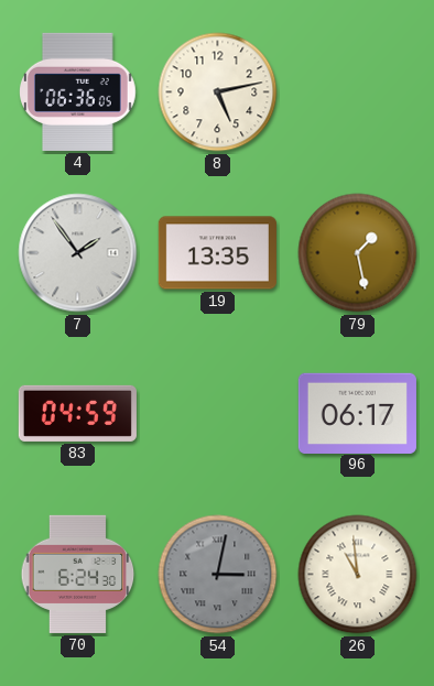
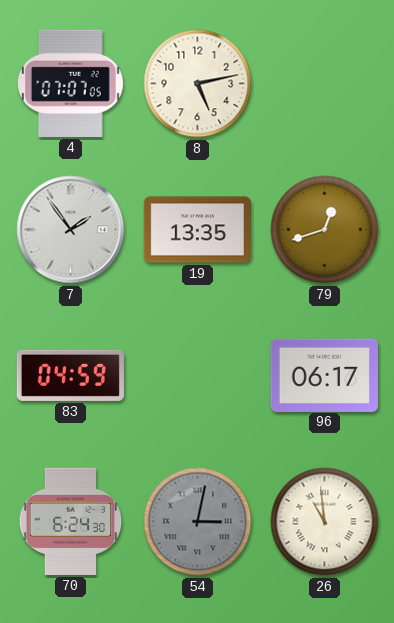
4: 06:36 -> 07:07 (71, 83)
79: 1:28 -> 12:42 (325, 230)
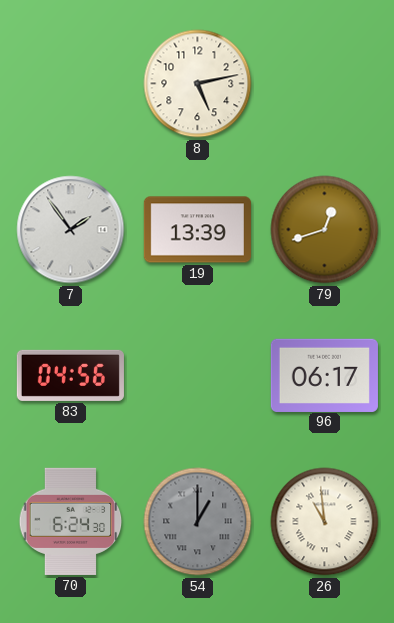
4: 07:07 -> none (71, 83)
19: 13:35 -> 13:39 (197, 230)
83: 04:59 -> 04:56 (70, 375)
54: 3:02 -> 1:00 (198, 522)
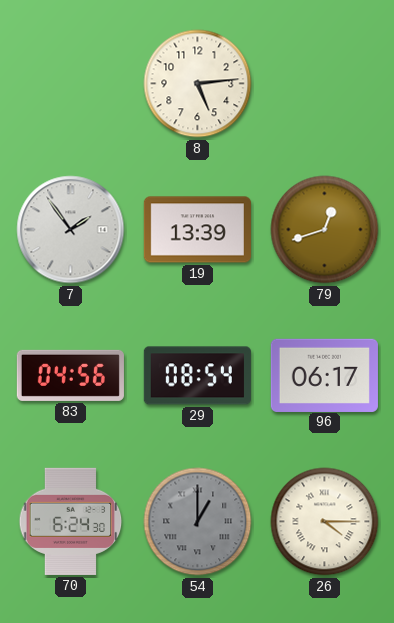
8: 5:13 -> 5:14 (198, 84)
29: none -> 08:54 (197, 376)
26: 10:59 -> 4:15 (325, 522)
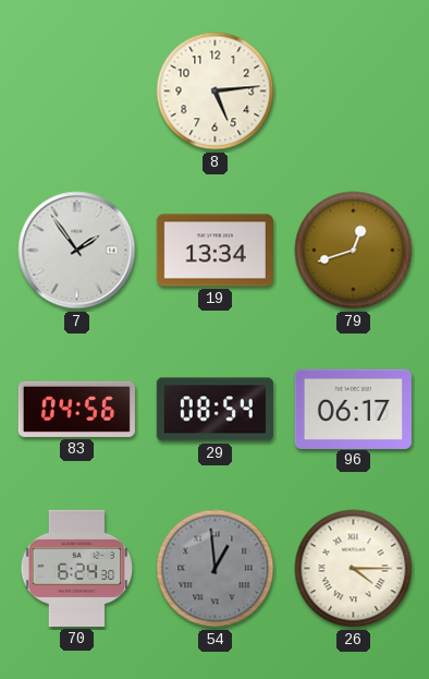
19: 13:39 -> 13:34 (214, 251)
54: 1:00 -> 12:59 (216, 569)
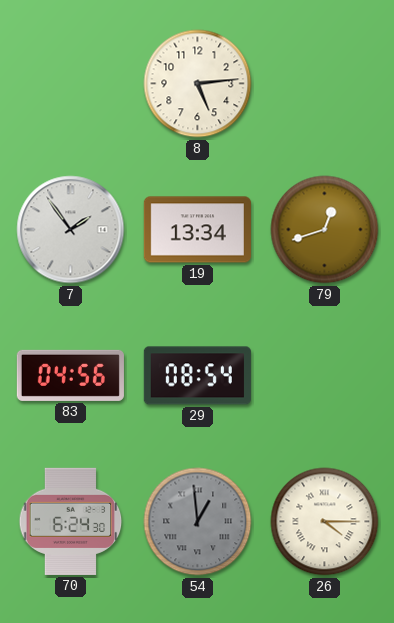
96: 06:17 -> none (353, 409)
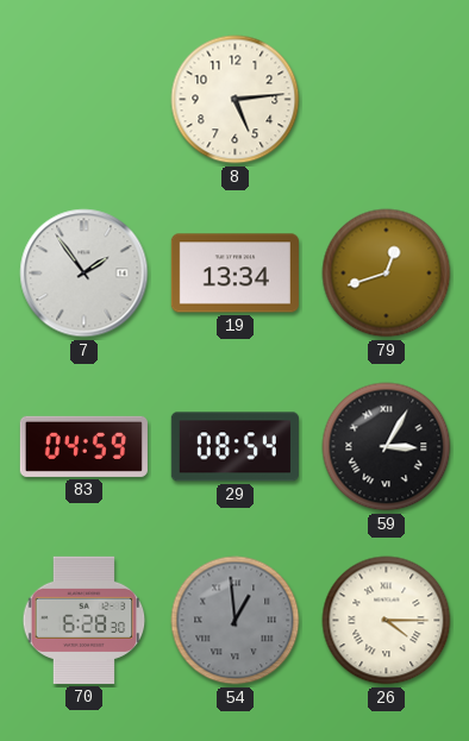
83: 04:56 -> 04:59 (83, 446)
59: none -> 3:05 (387, 447)
70: 6:24 -> 6:28 (85, 620)
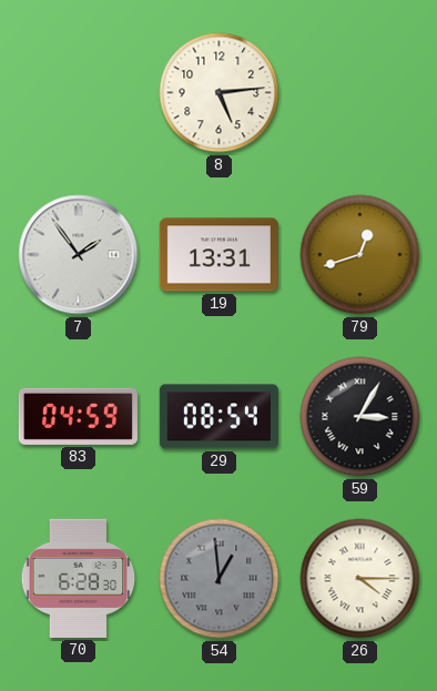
19: 13:34 -> 13:31 (218, 255)
